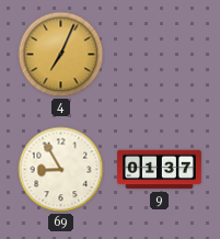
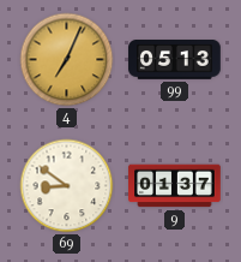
99: none -> 05:13 (175, 60)
69: 8:55 -> 8:51 (67, 186)
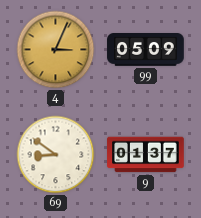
4: 7:04 -> 3:04 (56, 50)
99: 05:13 -> 05:09 (146, 50)
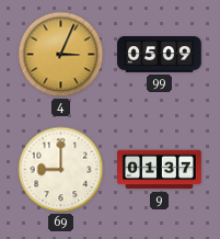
69: 8:51 -> 9:00 (61, 170)
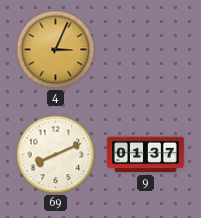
99: 05:09 -> none (160, 55)
69: 9:00 -> 8:11 (56, 155)
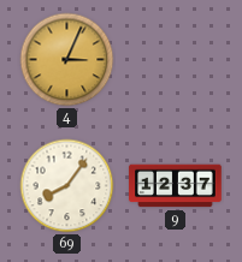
69: 8:11 -> 8:06 (67, 186)
9: 01:37 -> 12:37 (176, 186)
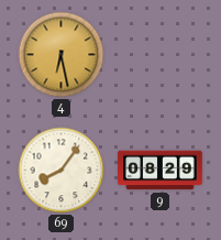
4: 3:04 -> 6:28 (62, 55)
9: 12:37 -> 08:29 (161, 171)
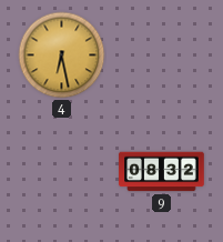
69: 8:06 -> none (62, 171)
9: 08:29 -> 08:32 (162, 172)
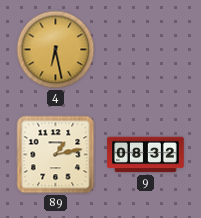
89: none -> 1:13 (56, 155)
